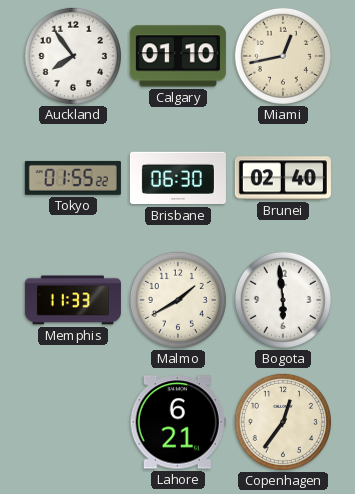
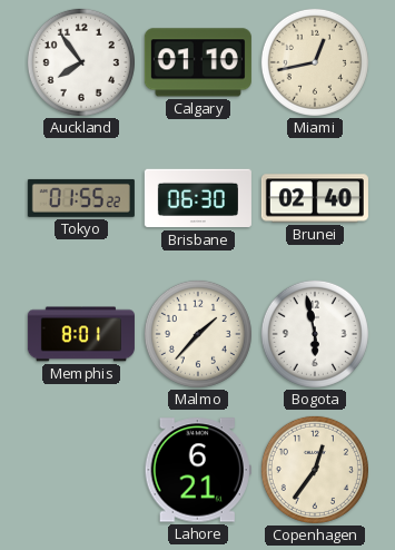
Memphis: 11:33 -> 8:01 (81, 334)
Malmo: 1:40 -> 1:37 (198, 334)
Bogota: 5:59 -> 5:58 (315, 334)
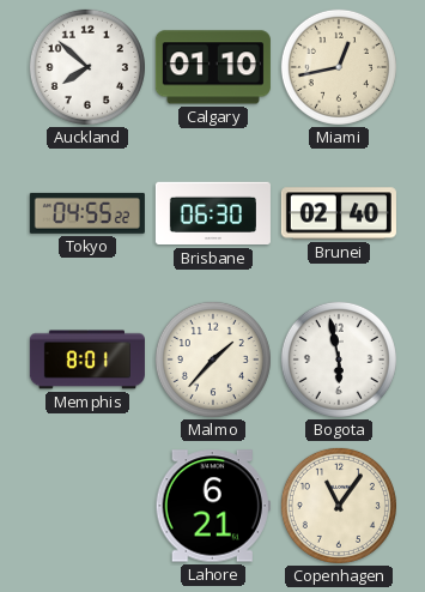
Auckland: 7:54 -> 7:52 (87, 67)
Tokyo: 01:55 -> 04:55 (87, 213)
Copenhagen: 12:36 -> 11:06 (339, 506)
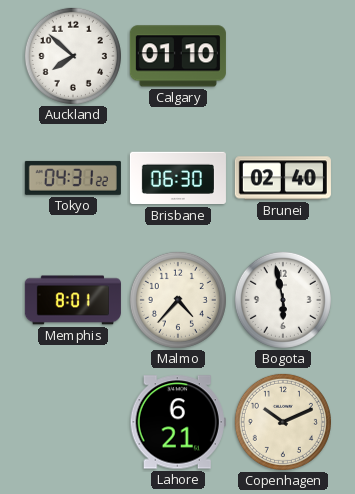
Miami: 12:43 -> none (339, 67)
Tokyo: 04:55 -> 04:31 (73, 178)
Malmo: 1:37 -> 4:37 (178, 300)
Copenhagen: 11:06 -> 10:11 (283, 422)
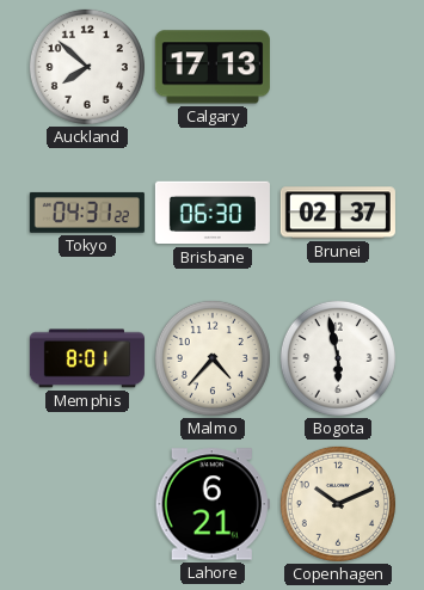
Calgary: 01:10 -> 17:13 (213, 67)
Brunei: 02:40 -> 02:37 (338, 213)
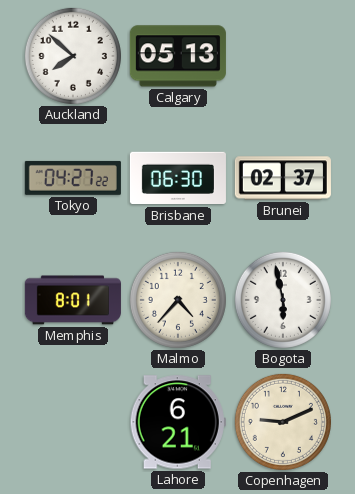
Calgary: 17:13 -> 05:13 (178, 56)
Tokyo: 04:31 -> 04:27 (73, 178)
Copenhagen: 10:11 -> 9:11 (283, 422)
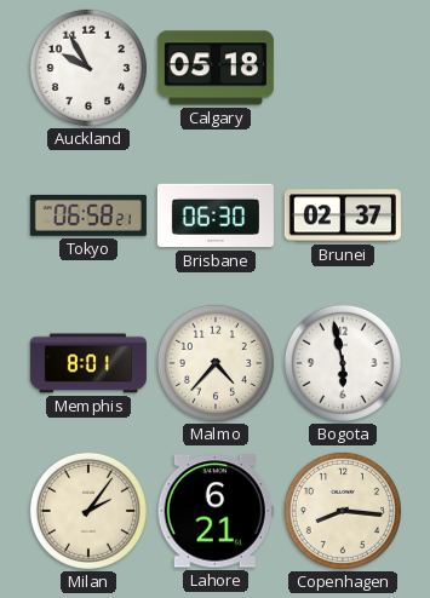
Auckland: 7:52 -> 9:55 (88, 68)
Calgary: 05:13 -> 05:18 (216, 68)
Tokyo: 04:27 -> 06:58 (88, 215)
Milan: none -> 2:06 (88, 511)
Copenhagen: 9:11 -> 8:16 (343, 511)
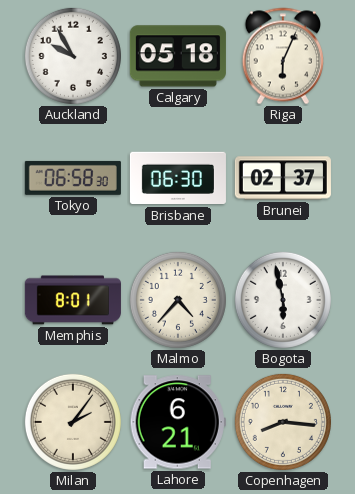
Riga: none -> 6:04 (282, 56)
Tokyo: 06:58:21 -> 06:58:30 (73, 178)
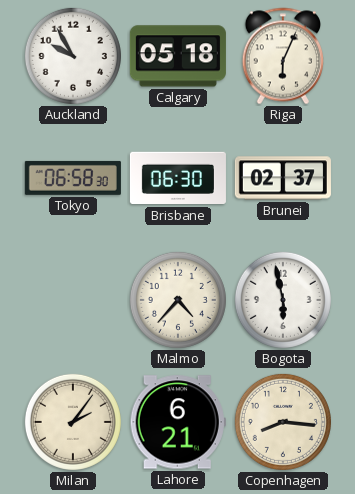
Memphis: 8:01 -> none (73, 300)
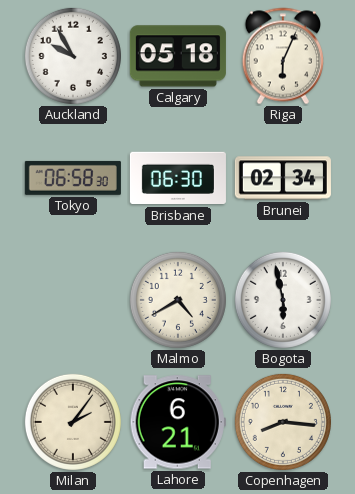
Brunei: 02:37 -> 02:34 (283, 178)
Malmo: 4:37 -> 4:40 (178, 300)
